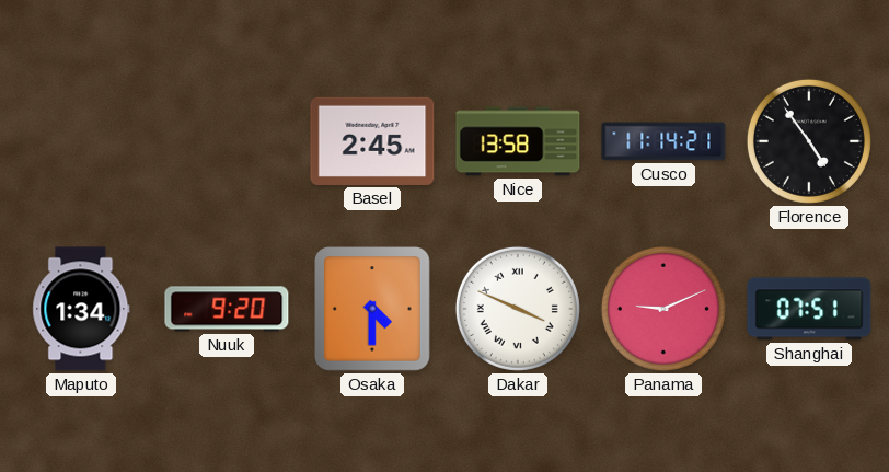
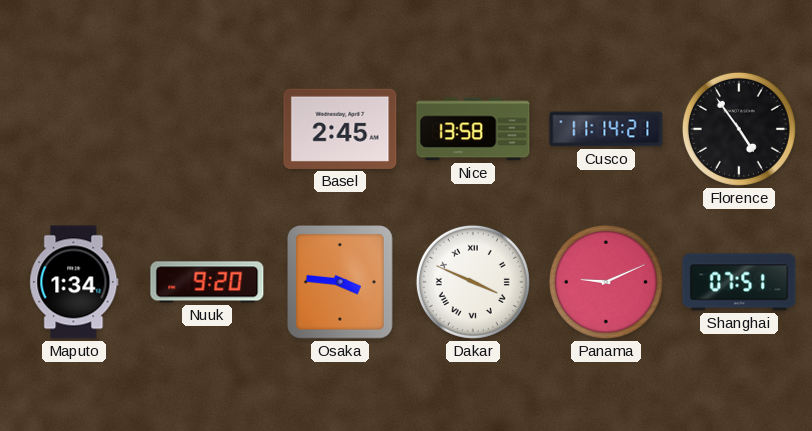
Osaka: 4:30 -> 3:46 (341, 283)
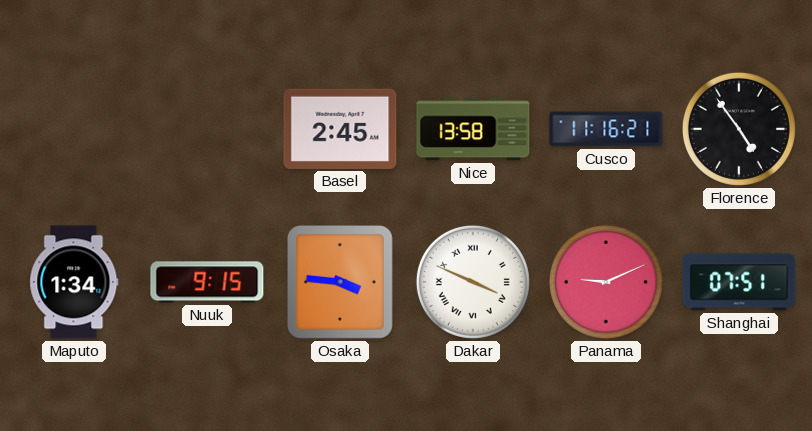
Cusco: 11:14 -> 11:16 (606, 129)
Nuuk: 9:20 -> 9:15 (207, 282)
